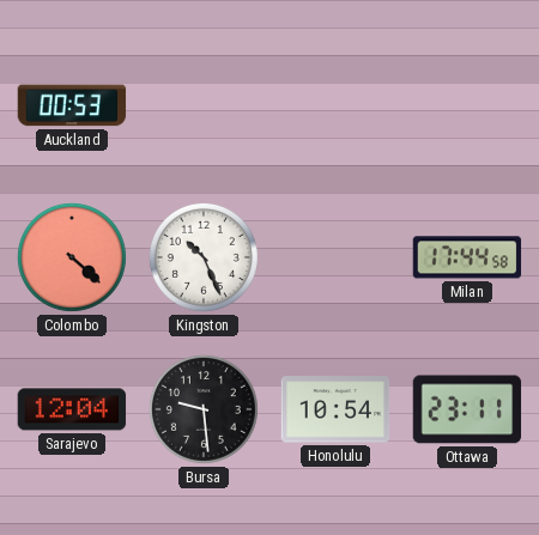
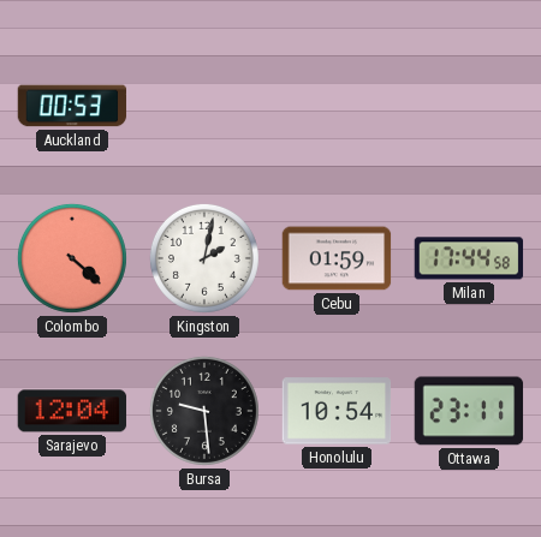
Kingston: 10:26 -> 2:02 (204, 258)
Cebu: none -> 01:59 (337, 258)
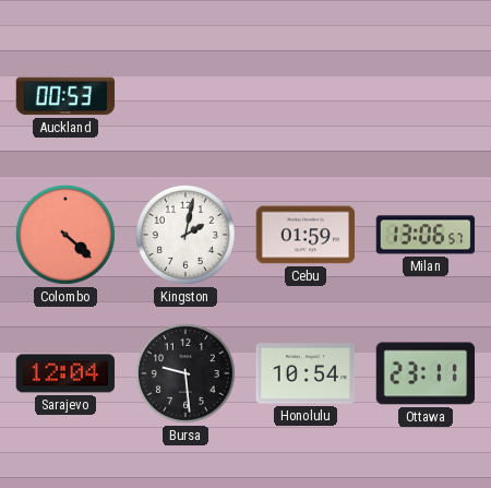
Milan: 17:44 -> 13:06 (426, 235)
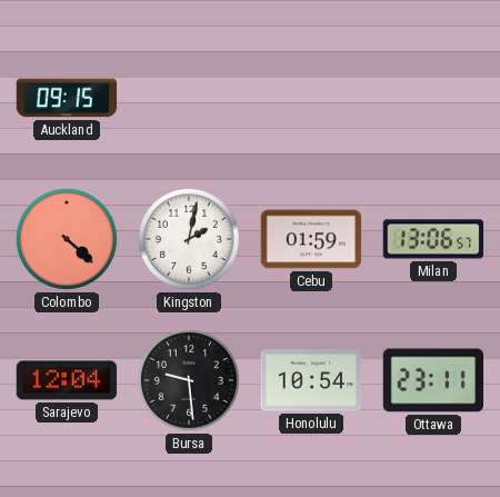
Auckland: 00:53 -> 09:15 (67, 98)
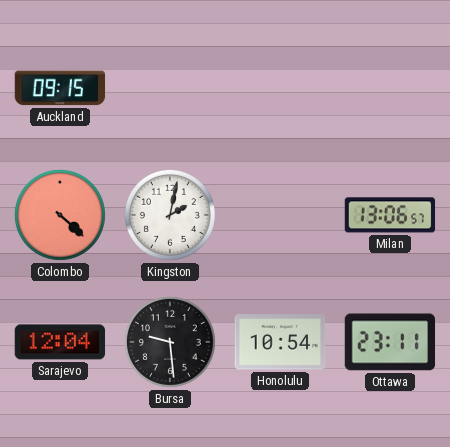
Cebu: 01:59 -> none (311, 239)
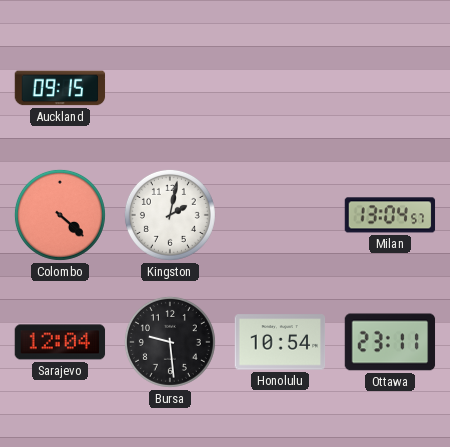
Milan: 13:06 -> 13:04 (390, 215)
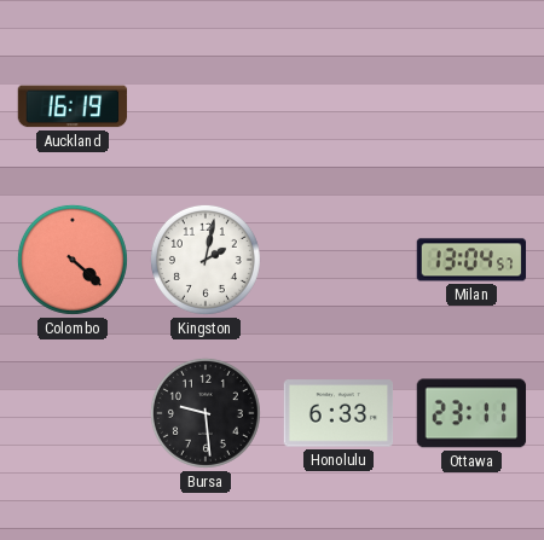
Auckland: 09:15 -> 16:19 (73, 106)
Sarajevo: 12:04 -> none (60, 342)
Honolulu: 10:54 -> 6:33 (338, 413)
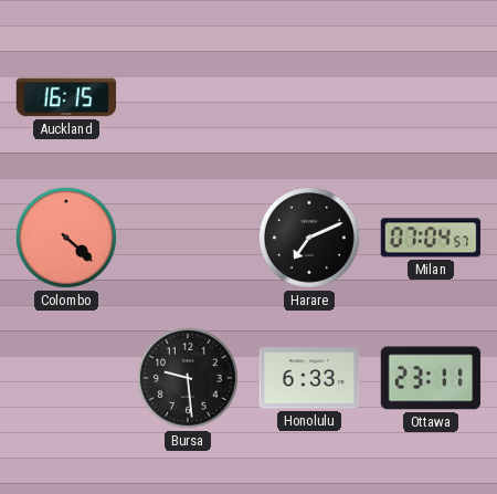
Auckland: 16:19 -> 16:15 (66, 97)
Kingston: 2:02 -> none (206, 260)
Harare: none -> 7:11 (309, 238)
Milan: 13:04 -> 07:04 (431, 238)
